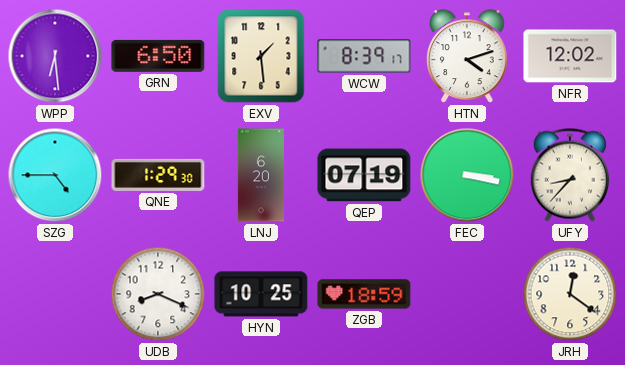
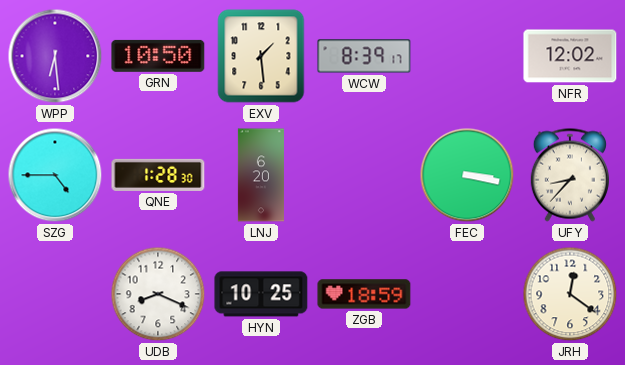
GRN: 6:50 -> 10:50 (158, 56)
HTN: 4:12 -> none (467, 57)
QNE: 1:29 -> 1:28 (158, 175)
QEP: 07:19 -> none (364, 175)
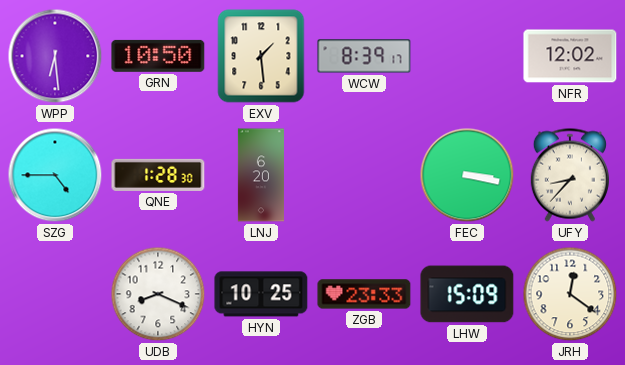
ZGB: 18:59 -> 23:33 (364, 294)
LHW: none -> 15:09 (467, 294)
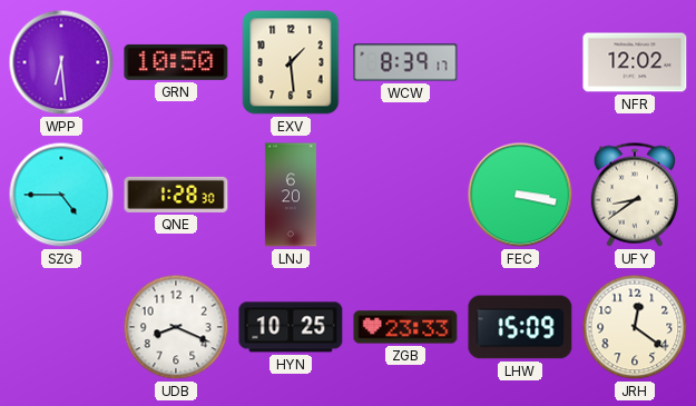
UFY: 8:37 -> 8:39 (635, 195)
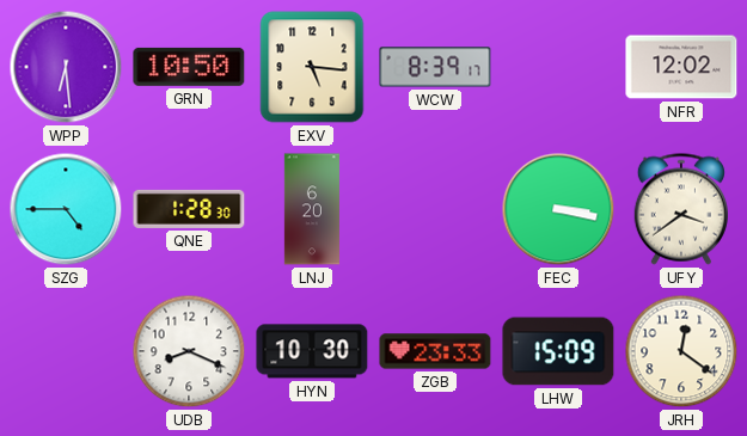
EXV: 1:29 -> 5:16 (312, 67)
UFY: 8:39 -> 3:39 (681, 209)
HYN: 10:25 -> 10:30 (312, 351)
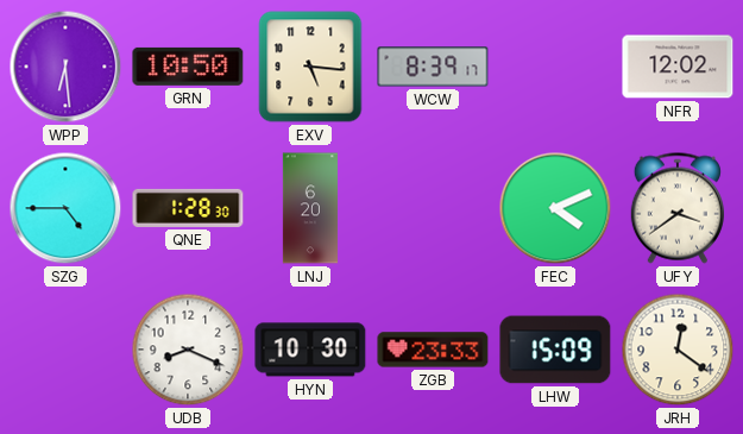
FEC: 3:17 -> 4:11 (555, 208)
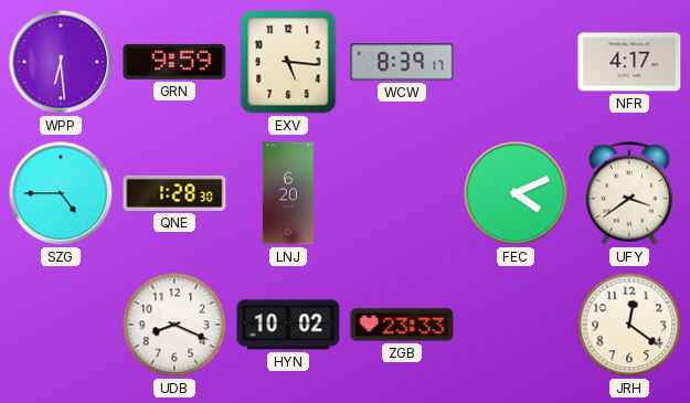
GRN: 10:50 -> 9:59 (174, 62)
NFR: 12:02 -> 4:17 (629, 62)
HYN: 10:30 -> 10:02 (288, 325)
LHW: 15:09 -> none (555, 350)
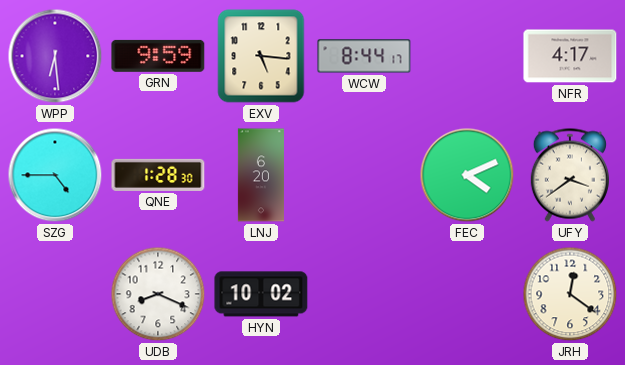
WCW: 8:39 -> 8:44 (364, 56)
ZGB: 23:33 -> none (402, 325)
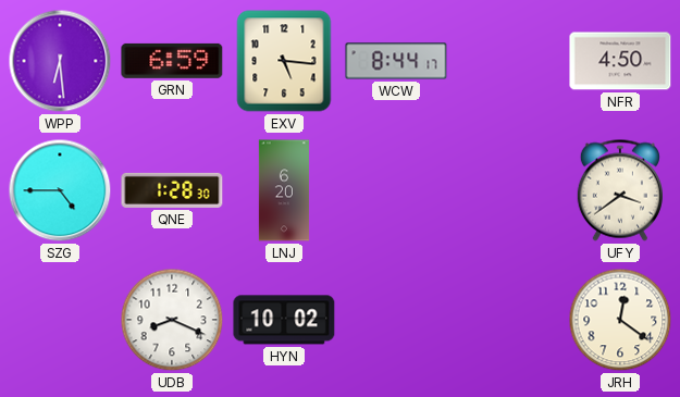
GRN: 9:59 -> 6:59 (172, 61)
NFR: 4:17 -> 4:50 (620, 61)
FEC: 4:11 -> none (467, 175)
